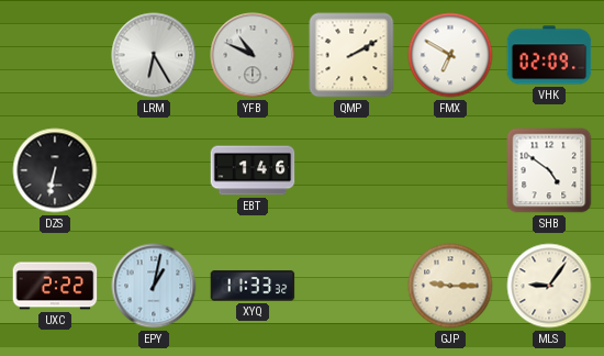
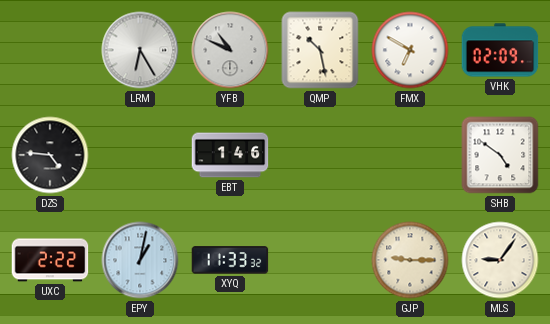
QMP: 2:10 -> 10:28 (320, 50)
DZS: 6:32 -> 4:46 (50, 155)
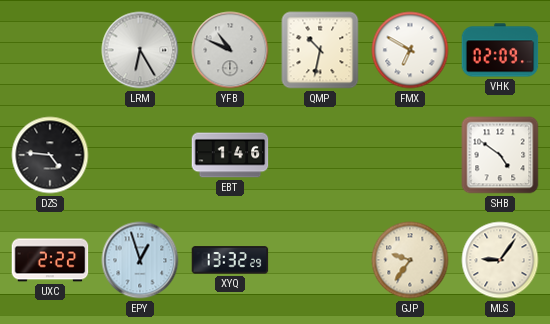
QMP: 10:28 -> 10:32 (320, 50)
EPY: 1:02 -> 12:57 (140, 260)
XYQ: 11:33 -> 13:32 (230, 260)
GJP: 9:15 -> 9:36 (410, 260)
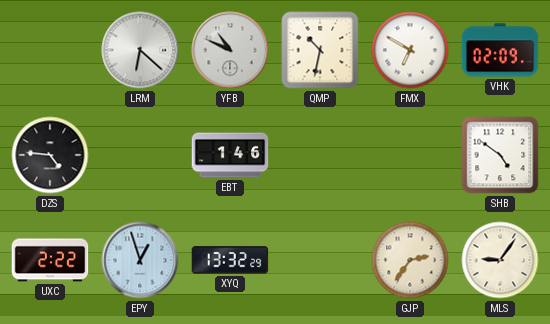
LRM: 6:25 -> 6:22 (140, 50)
GJP: 9:36 -> 2:36 (410, 260)
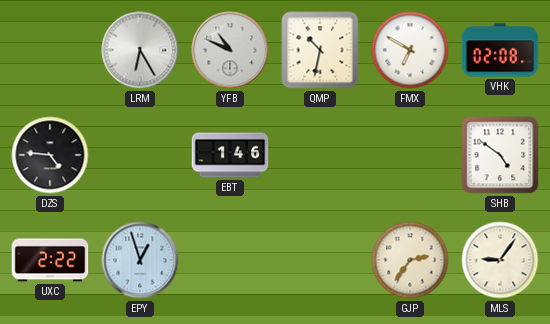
LRM: 6:22 -> 6:25 (140, 50)
VHK: 02:09 -> 02:08 (500, 50)
XYQ: 13:32 -> none (230, 260)
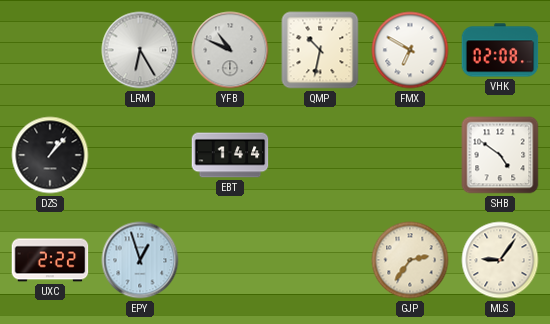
DZS: 4:46 -> 1:07 (50, 155)
EBT: 1:46 -> 1:44 (230, 155)
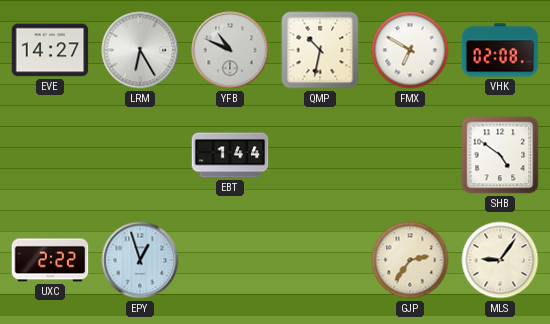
EVE: none -> 14:27 (50, 50)
DZS: 1:07 -> none (50, 155)
